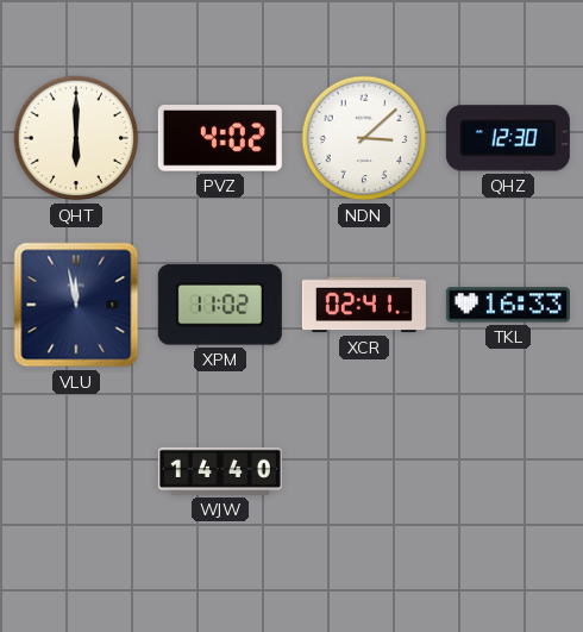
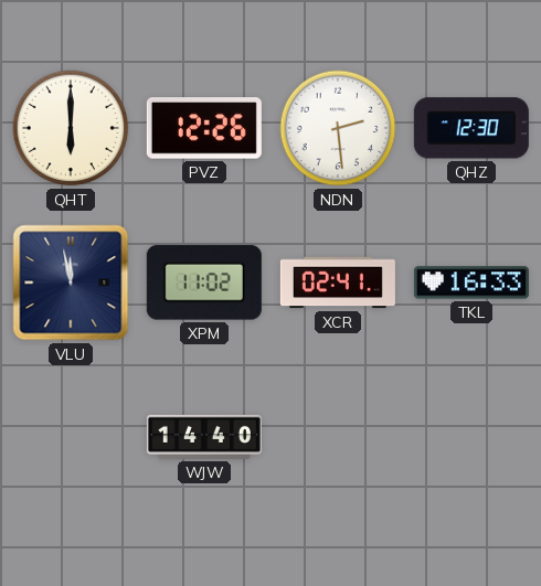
PVZ: 4:02 -> 12:26 (204, 128)
NDN: 3:08 -> 2:29 (338, 128)
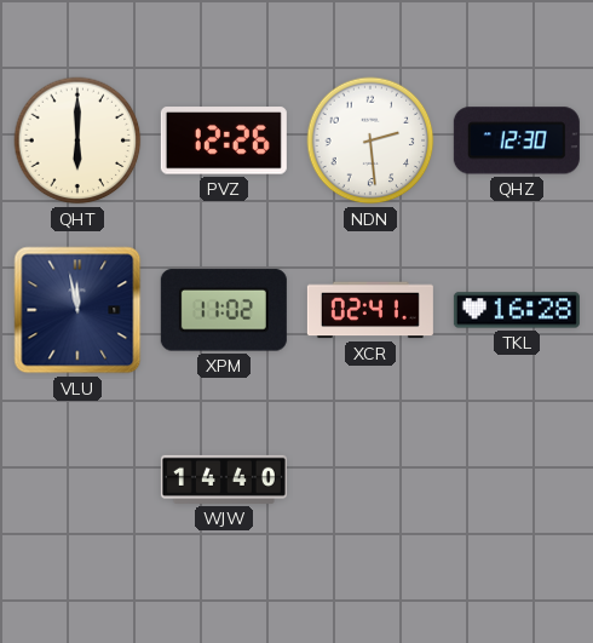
TKL: 16:33 -> 16:28 (517, 310)
